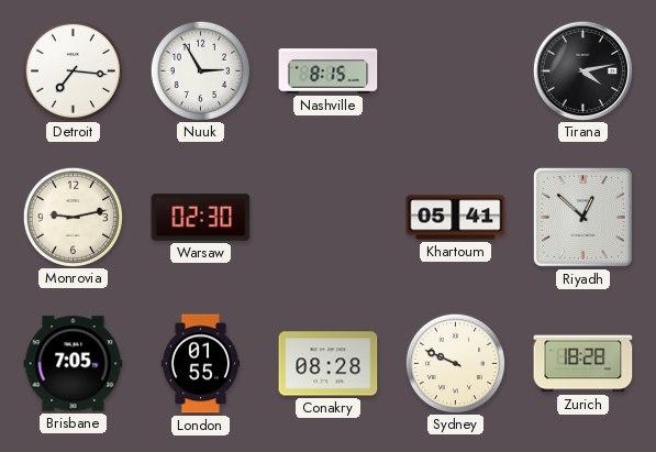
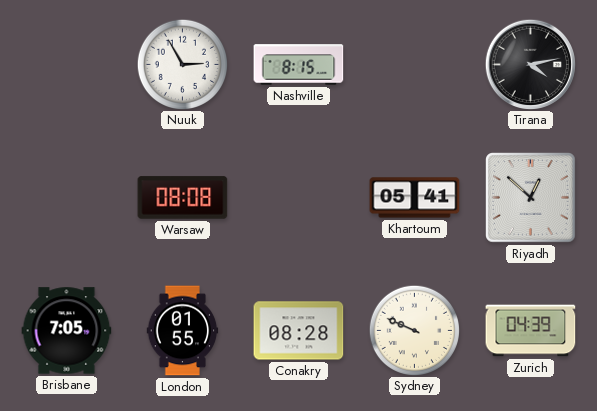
Detroit: 7:16 -> none (73, 70)
Monrovia: 9:13 -> none (73, 217)
Warsaw: 02:30 -> 08:08 (183, 198)
Zurich: 18:28 -> 04:39 (531, 331)
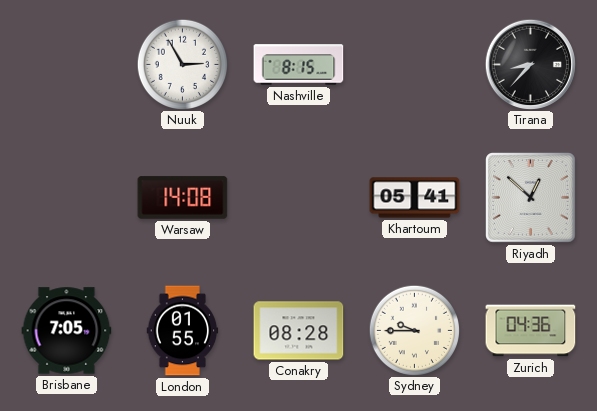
Tirana: 4:13 -> 8:37 (530, 64)
Warsaw: 08:08 -> 14:08 (183, 198)
Sydney: 9:49 -> 9:45 (414, 330)
Zurich: 04:39 -> 04:36 (531, 331)
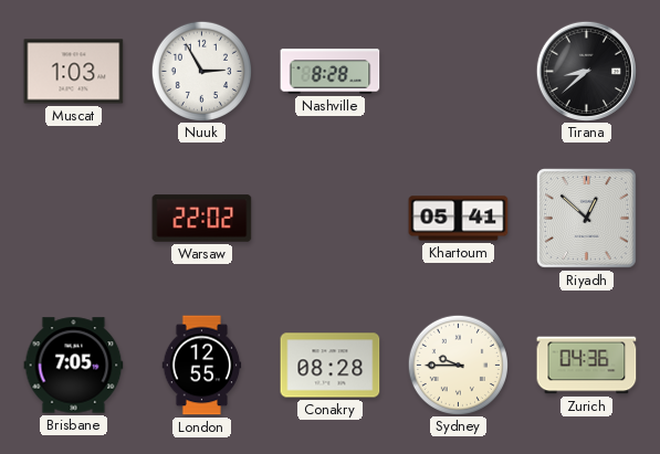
Muscat: none -> 1:03 (74, 72)
Nashville: 8:15 -> 8:28 (331, 72)
Tirana: 8:37 -> 8:38 (586, 71)
Warsaw: 14:08 -> 22:02 (202, 219)
London: 01:55 -> 12:55 (202, 366)
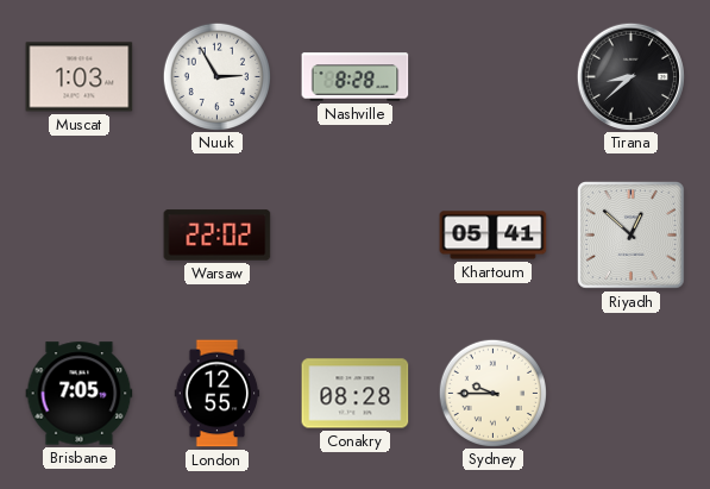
Zurich: 04:36 -> none (587, 366)
